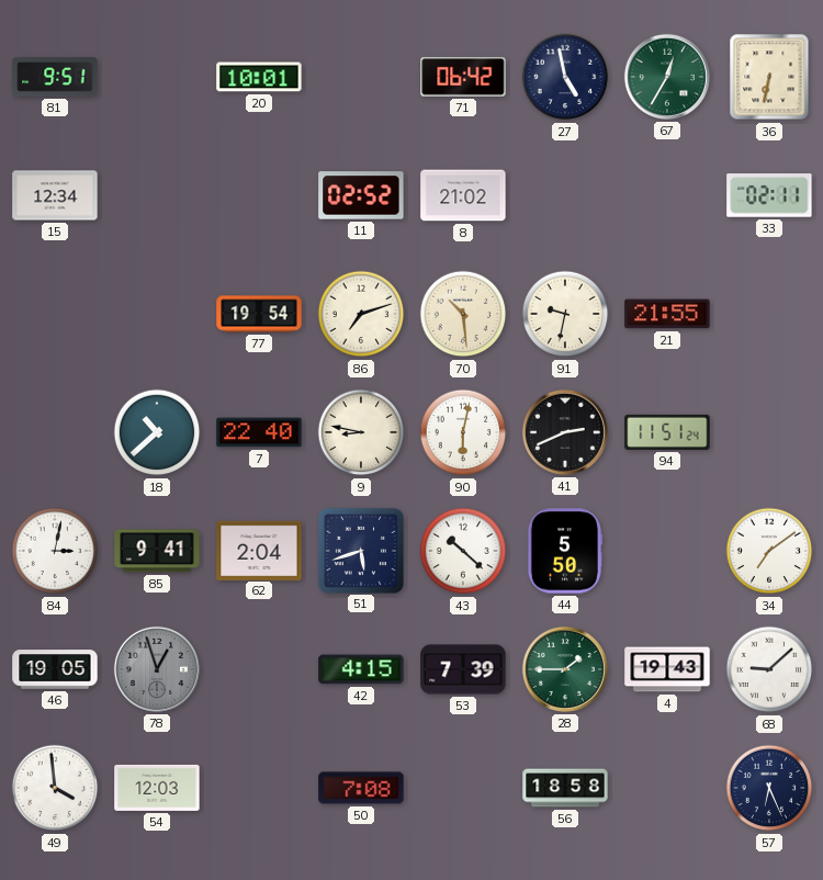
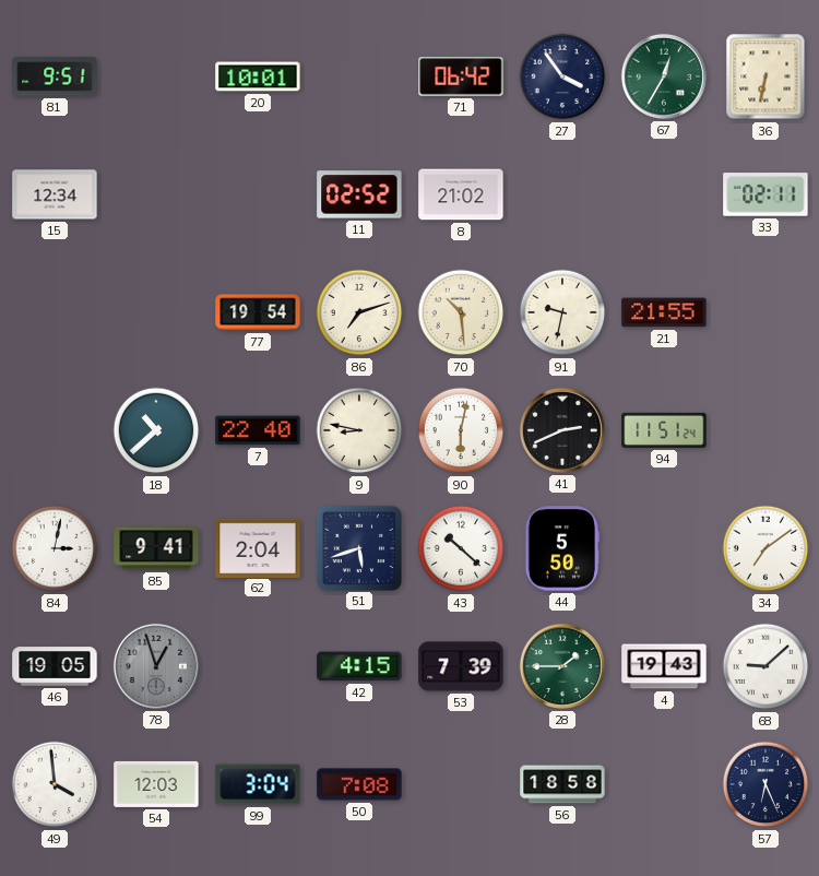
27: 4:58 -> 3:54 (562, 76)
99: none -> 3:04 (258, 784)
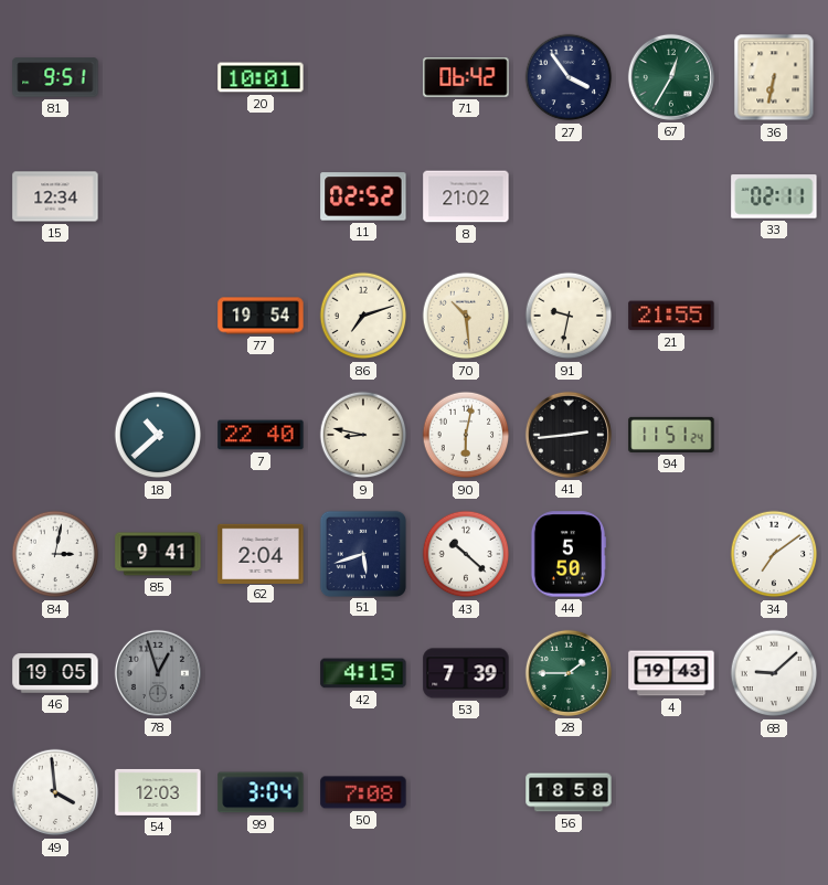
41: 2:41 -> 2:44 (569, 435)
57: 6:26 -> none (765, 784)
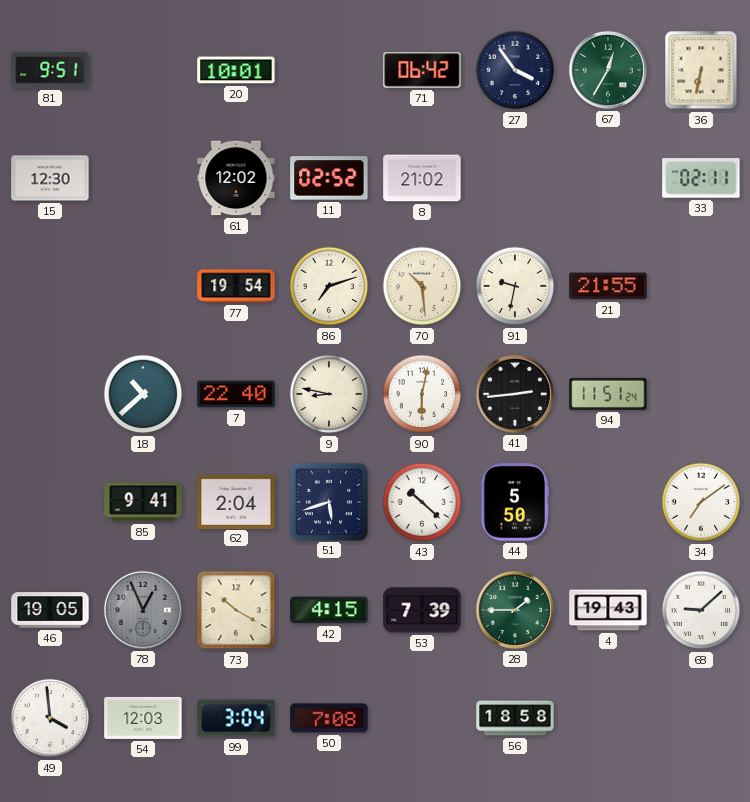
15: 12:34 -> 12:30 (50, 178)
61: none -> 12:02 (236, 178)
84: 3:02 -> none (55, 554)
78: 12:57 -> 12:56 (143, 610)
73: none -> 10:20 (236, 610)
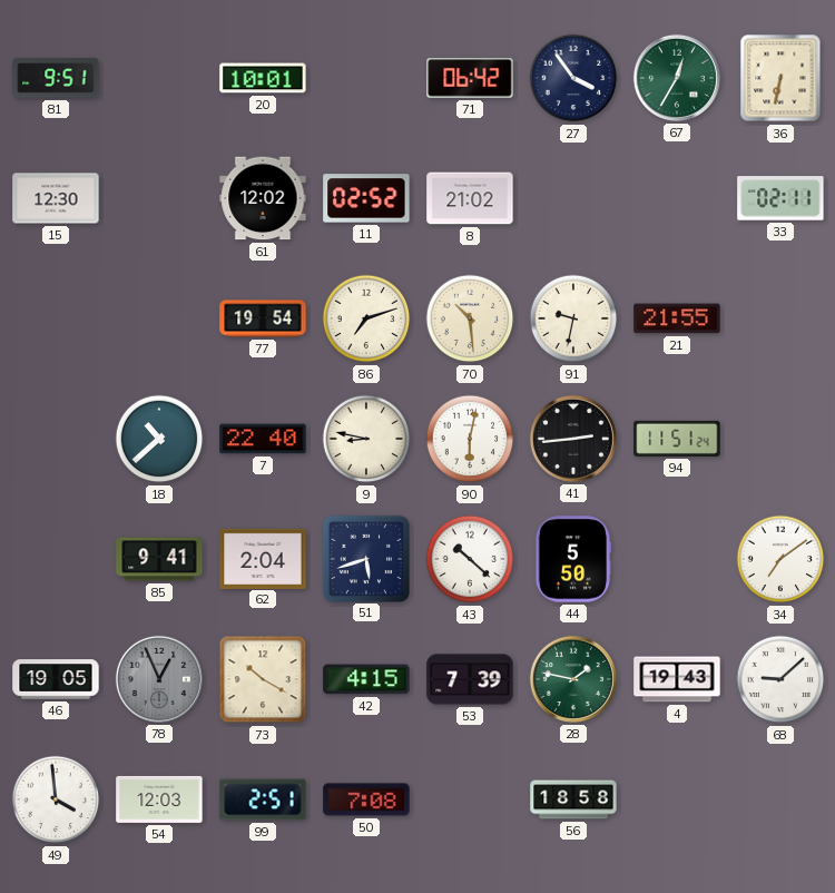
28: 1:45 -> 1:47 (573, 679)
99: 3:04 -> 2:51 (263, 799)
